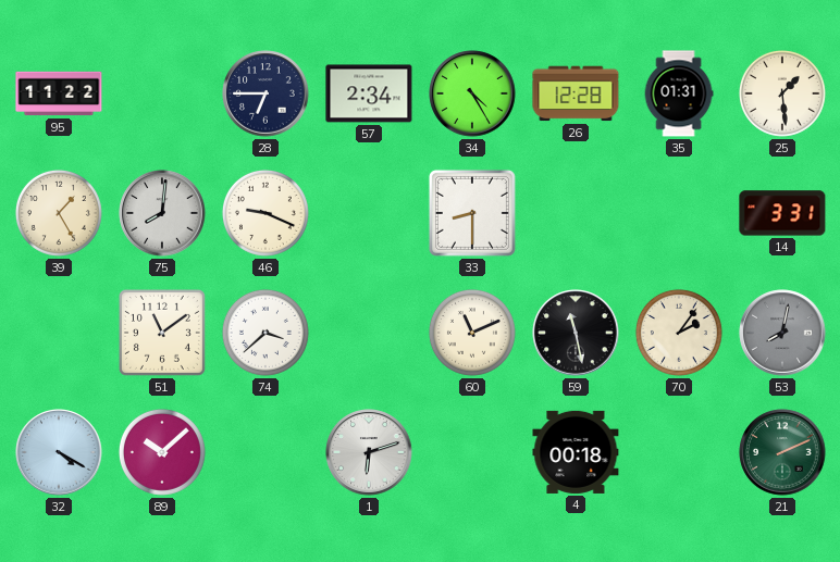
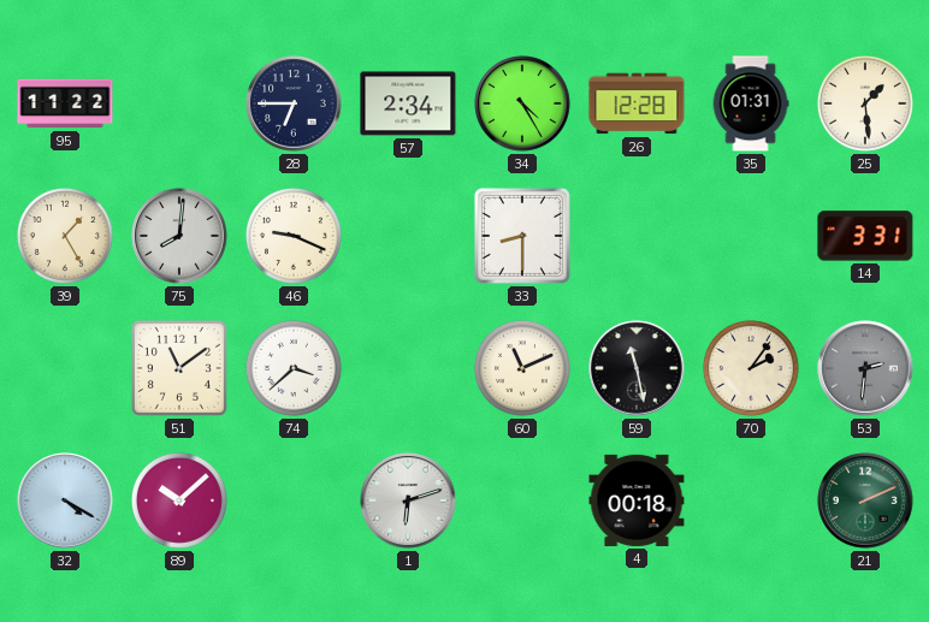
53: 8:02 -> 2:31 (865, 368)
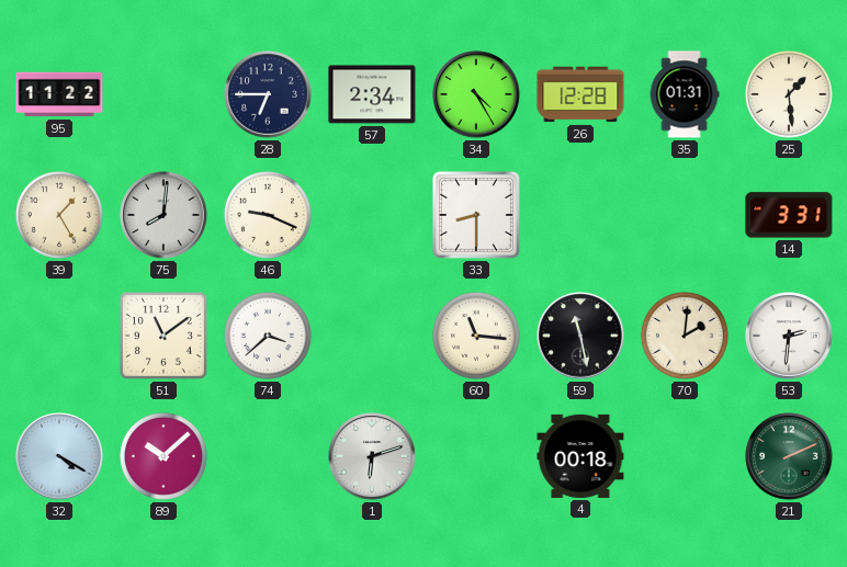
60: 11:11 -> 11:16 (476, 336)
70: 2:06 -> 2:01 (685, 336)
53 dial: grey -> white (789, 336)
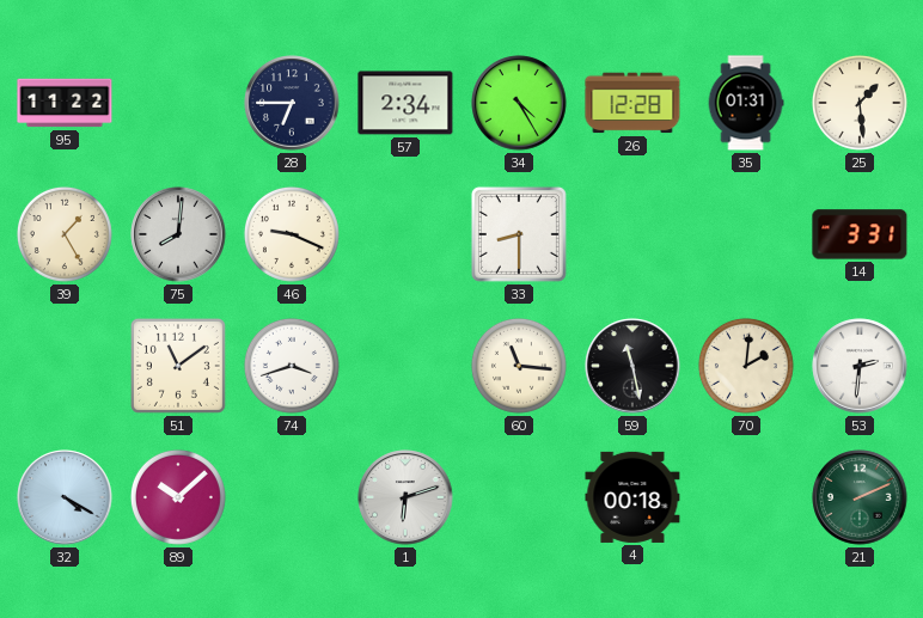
74: 3:38 -> 3:42 (292, 366)
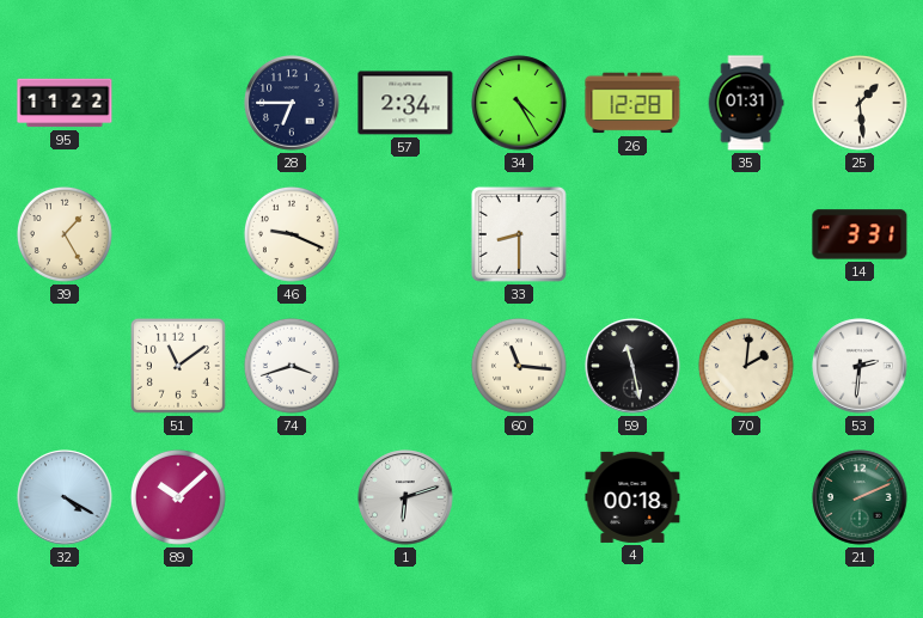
75: 8:01 -> none (178, 234)
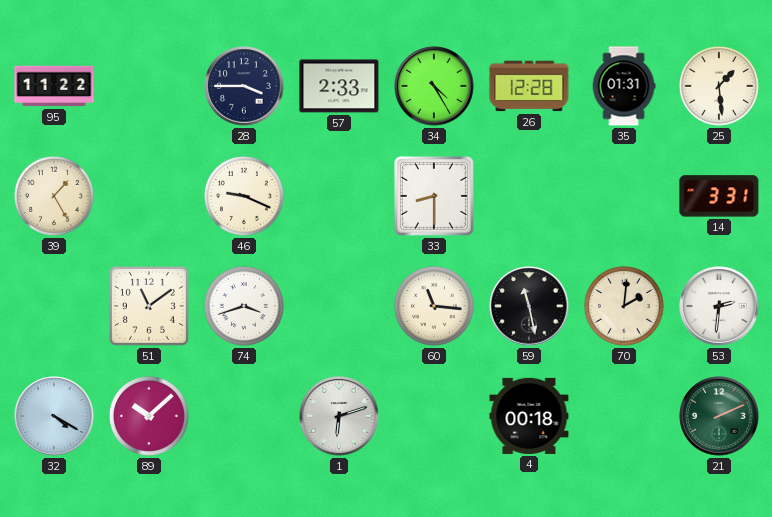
28: 6:45 -> 3:45 (244, 86)
57: 2:34 -> 2:33 (339, 86)
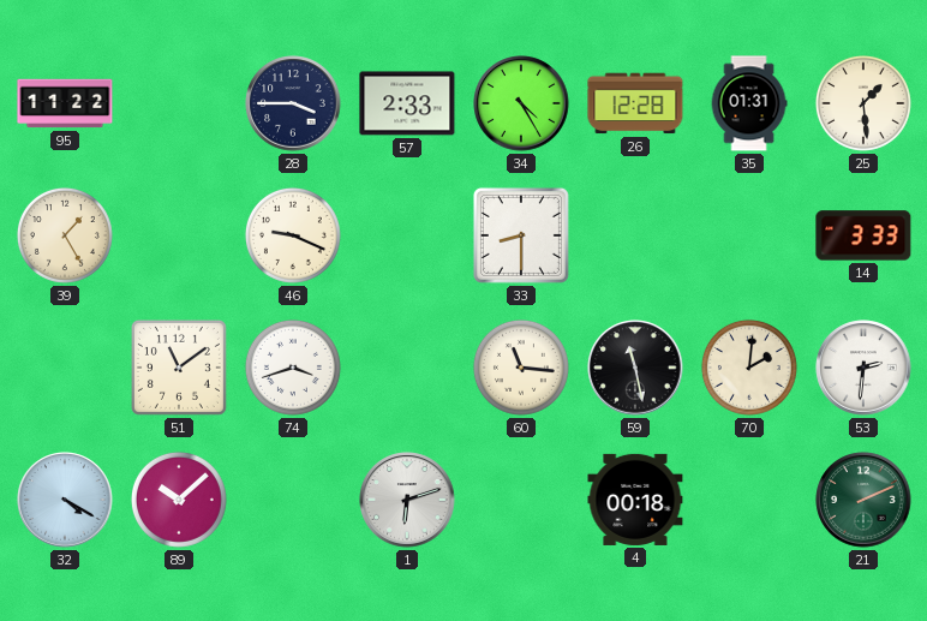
14: 3:31 -> 3:33 (863, 235)
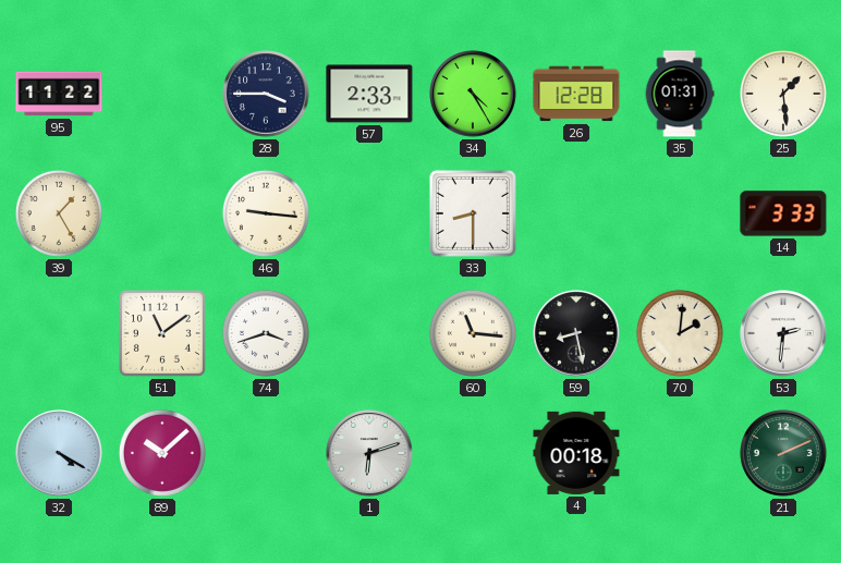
46: 9:19 -> 9:16 (266, 213)
59: 11:28 -> 8:28 (576, 333)
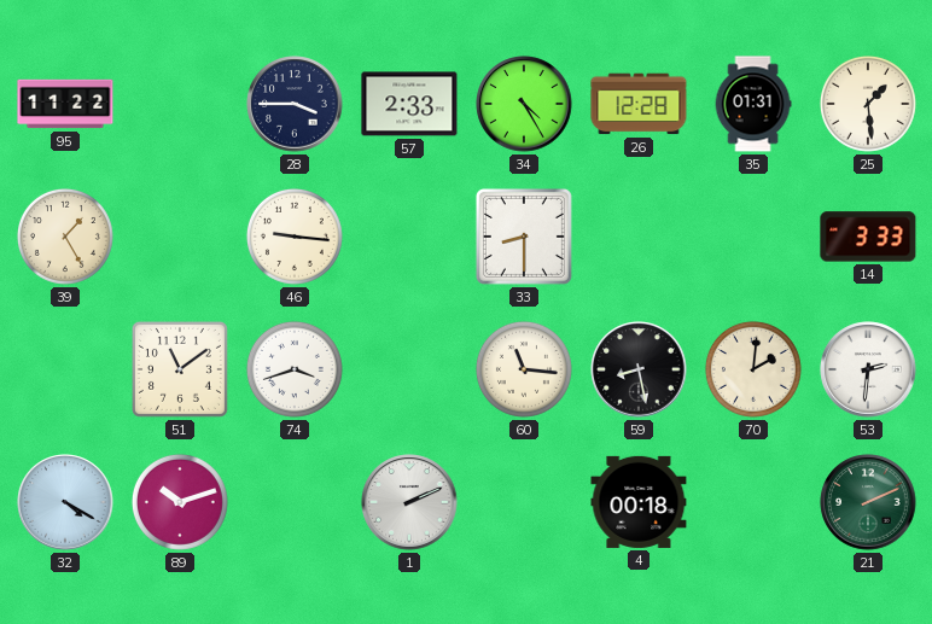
89: 10:08 -> 10:12 (180, 502)
1: 6:12 -> 2:11 (409, 502)
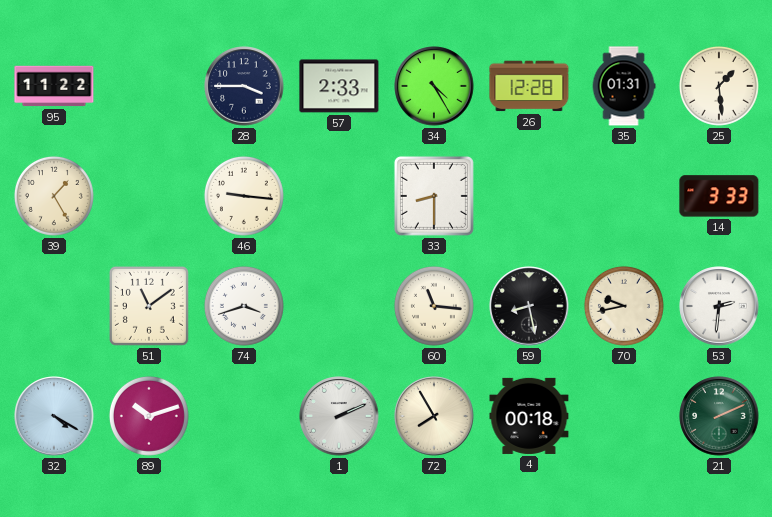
70: 2:01 -> 9:43 (624, 306)
72: none -> 7:55 (434, 416)
